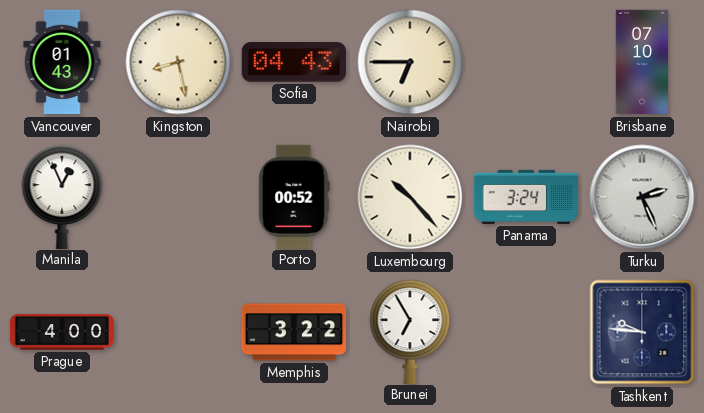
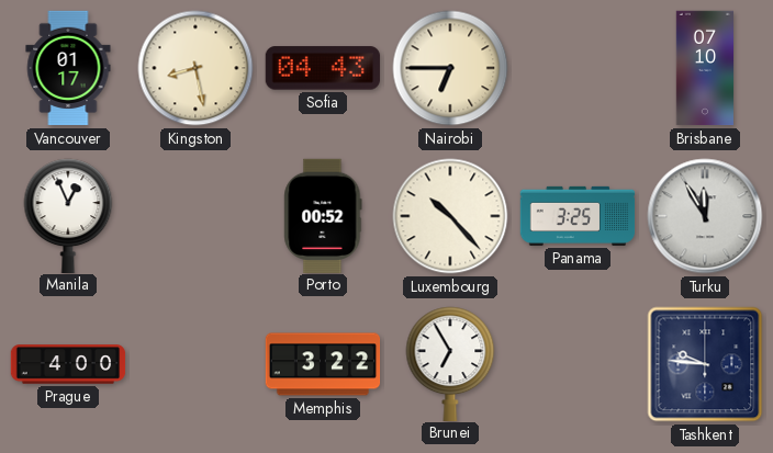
Vancouver: 01:43 -> 01:17 (68, 68)
Panama: 3:24 -> 3:25 (578, 216)
Turku: 2:26 -> 11:55 (705, 216)
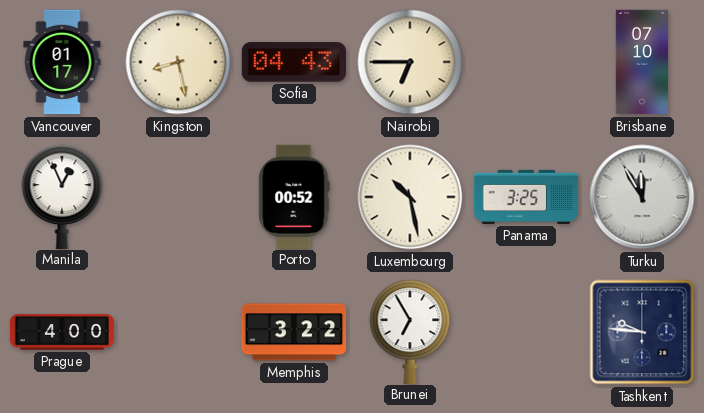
Luxembourg: 10:23 -> 10:28 (410, 197)
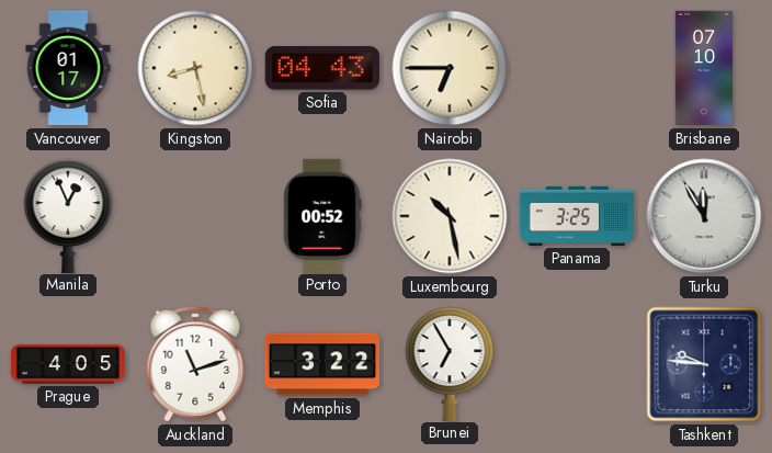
Prague: 4:00 -> 4:05 (68, 364)
Auckland: none -> 11:12 (195, 364)
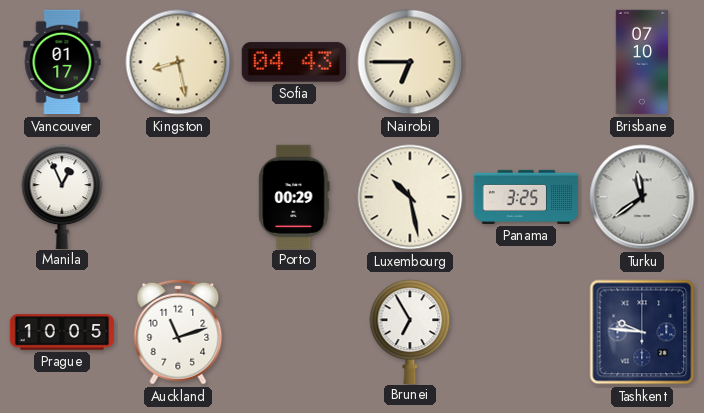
Porto: 00:52 -> 00:29 (294, 196)
Turku: 11:55 -> 11:39 (642, 197)
Prague: 4:05 -> 10:05 (62, 332)
Memphis: 3:22 -> none (322, 364)
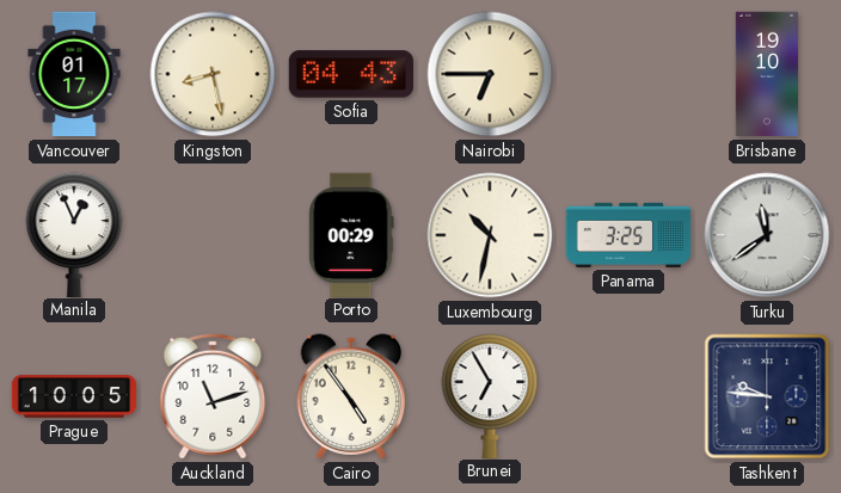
Brisbane: 07:10 -> 19:10 (767, 74)
Luxembourg: 10:28 -> 10:32 (490, 235)
Cairo: none -> 4:54 (351, 396)
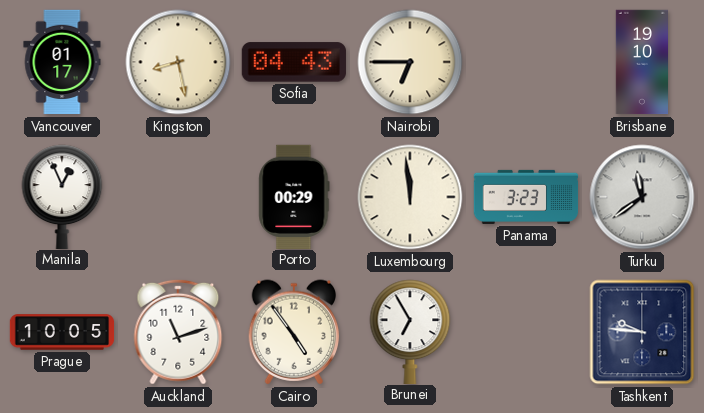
Luxembourg: 10:32 -> 11:59 (410, 197)
Panama: 3:25 -> 3:23 (526, 197)
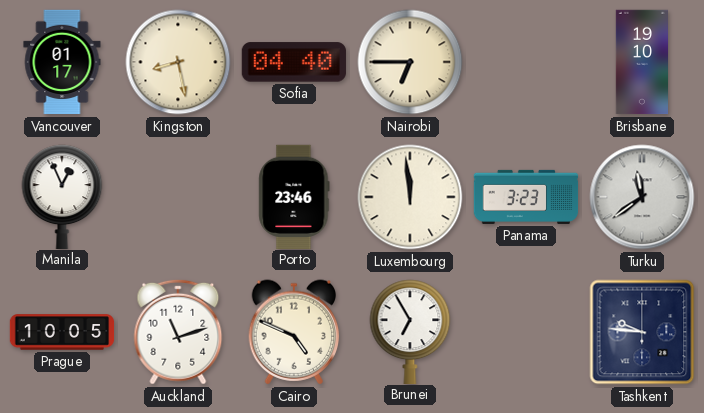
Sofia: 04:43 -> 04:40 (293, 62)
Porto: 00:29 -> 23:46 (294, 196)
Cairo: 4:54 -> 4:49 (294, 332)
